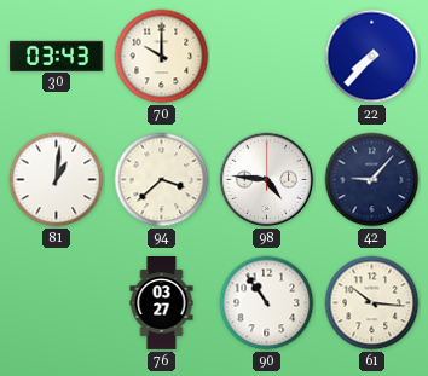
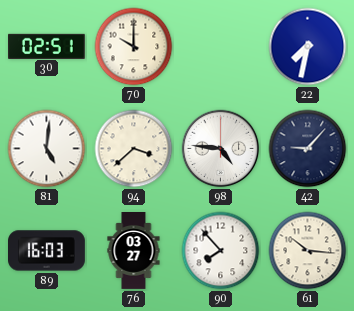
30: 03:43 -> 02:51 (47, 46)
22: 7:37 -> 7:32 (308, 47)
81: 1:01 -> 5:01 (47, 149)
89: none -> 16:03 (47, 251)
90: 10:54 -> 7:53 (221, 251)
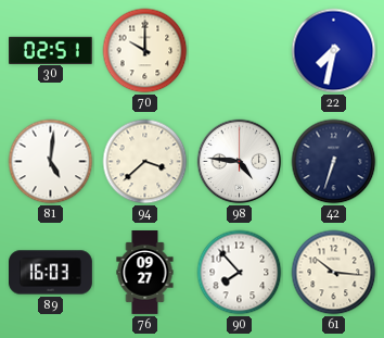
42: 9:07 -> 6:33 (334, 162)
76: 03:27 -> 09:27 (145, 273)
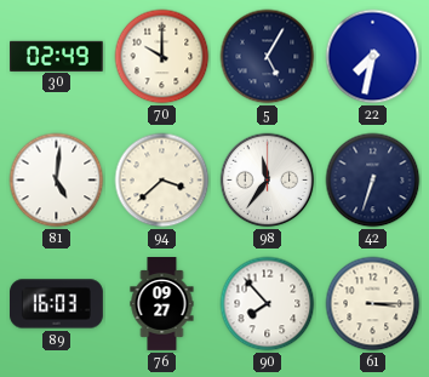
30: 02:51 -> 02:49 (57, 56)
5: none -> 5:05 (268, 57)
98: 4:46 -> 11:36 (268, 181)
61: 10:16 -> 3:15 (373, 304)
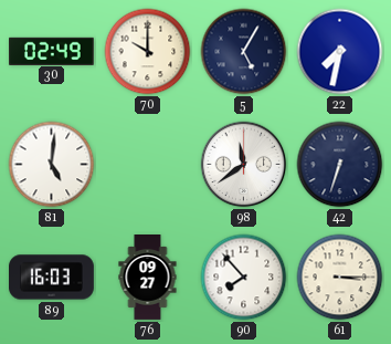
94: 3:38 -> none (162, 181)
98: 11:36 -> 11:39 (244, 165)
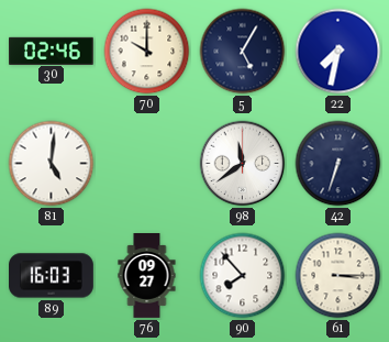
30: 02:49 -> 02:46 (52, 51)
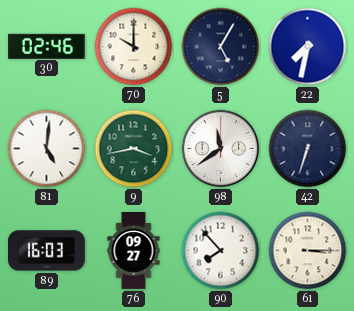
9: none -> 3:43 (134, 149)
